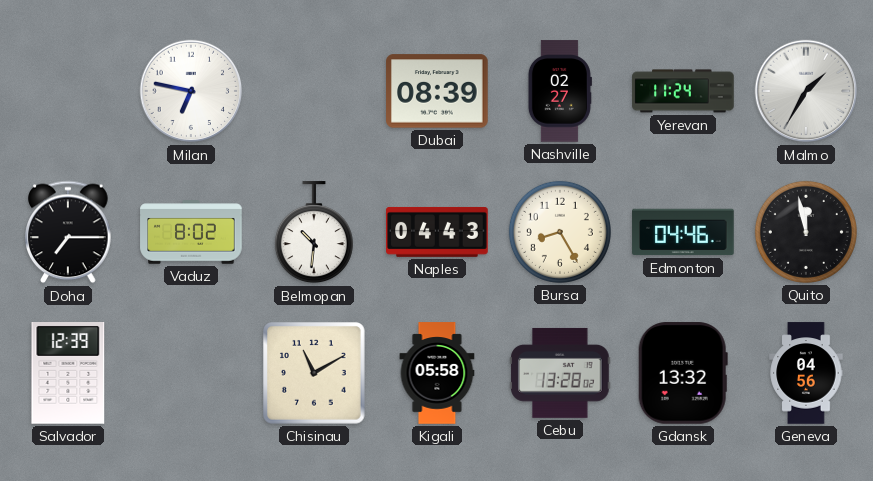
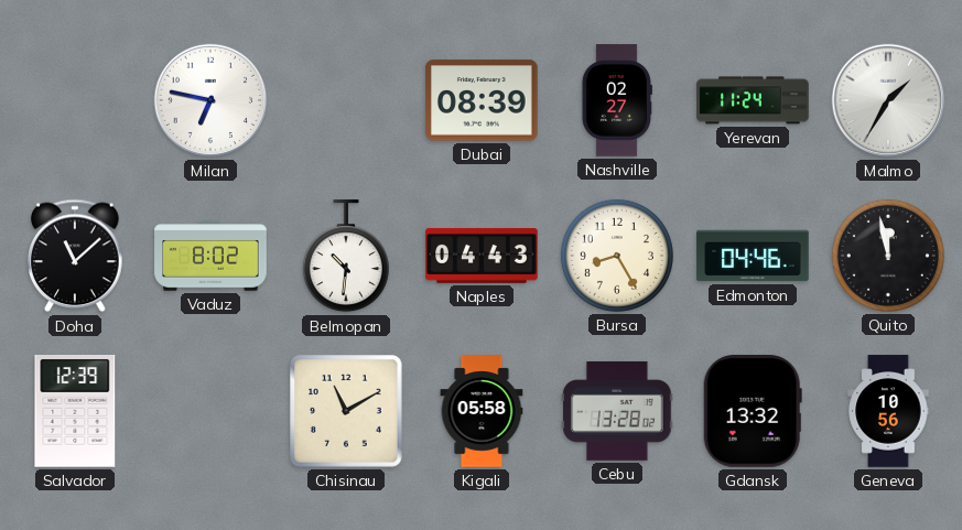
Doha: 7:15 -> 11:08 (75, 256)
Geneva: 04:56 -> 10:56 (888, 411)
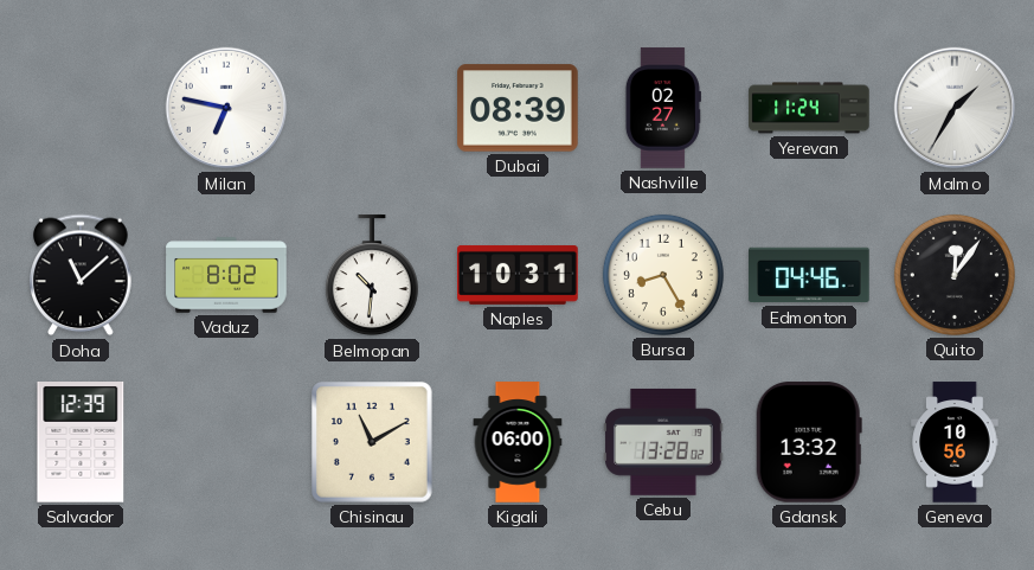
Naples: 04:43 -> 10:31 (518, 275)
Quito: 11:58 -> 12:06 (955, 275)
Kigali: 05:58 -> 06:00 (518, 442)
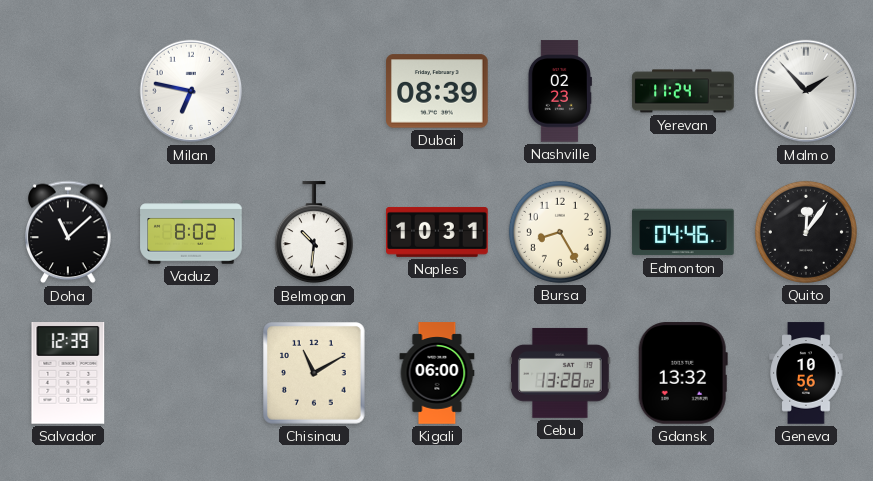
Nashville: 02:27 -> 02:23 (560, 91)
Malmo: 1:35 -> 1:53 (806, 91)
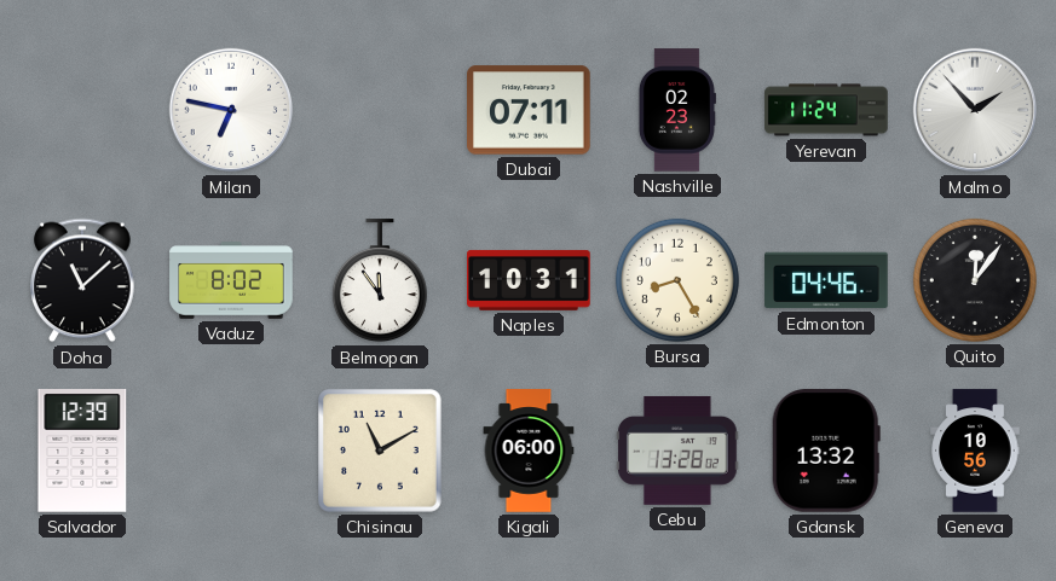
Dubai: 08:39 -> 07:11 (529, 110)
Belmopan: 10:31 -> 11:54 (380, 281)
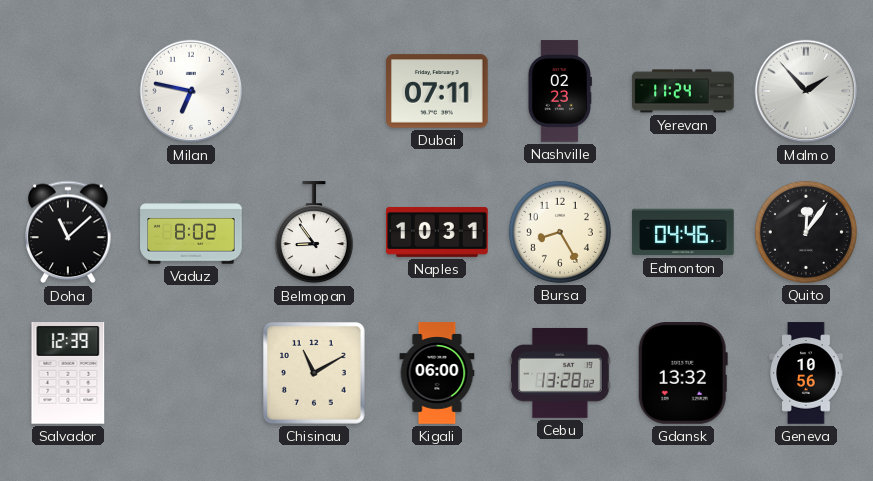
Belmopan: 11:54 -> 8:54 (314, 233)
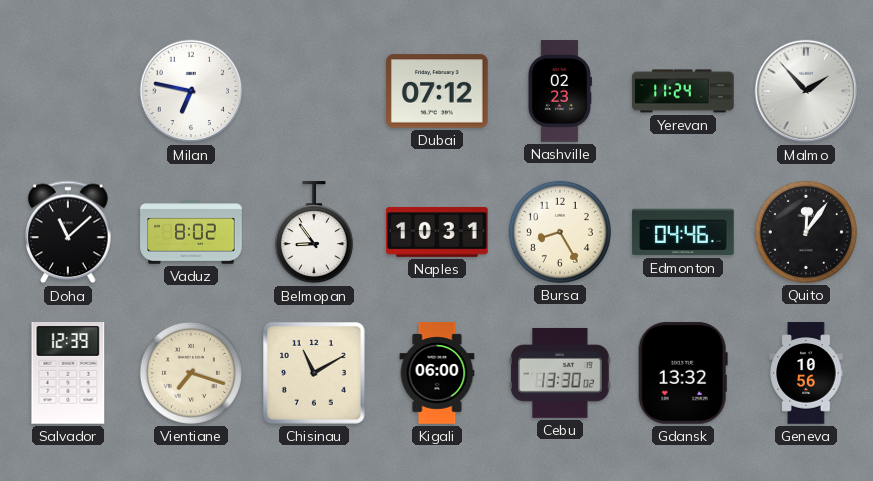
Dubai: 07:11 -> 07:12 (437, 91)
Vientiane: none -> 7:18 (191, 373)
Cebu: 13:28 -> 13:30 (560, 373)
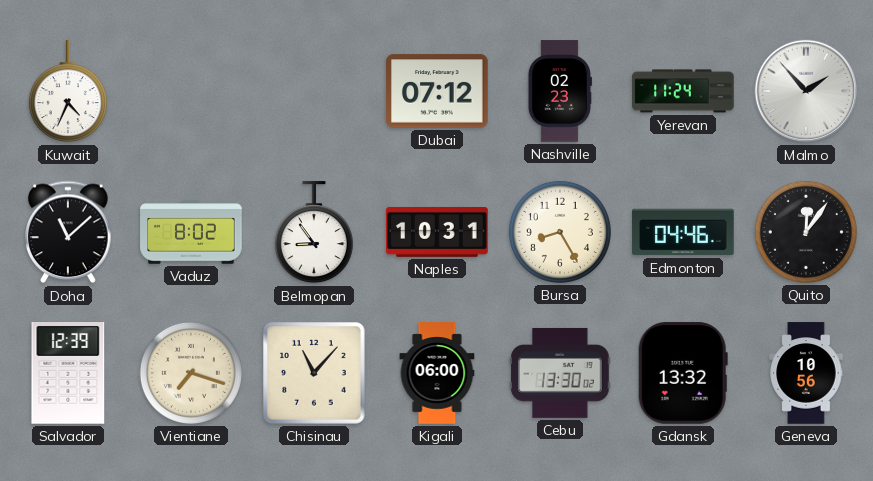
Kuwait: none -> 4:34 (68, 92)
Milan: 6:47 -> none (191, 91)
Chisinau: 11:10 -> 11:07 (314, 373)
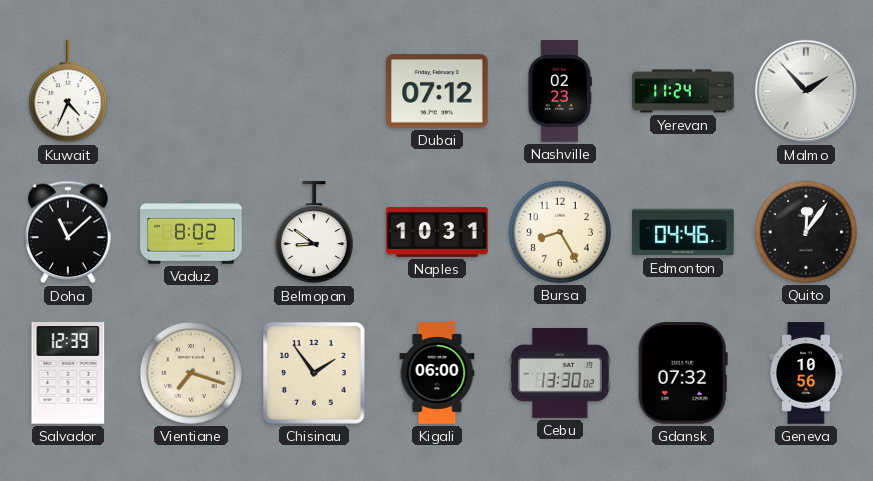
Belmopan: 8:54 -> 8:51 (314, 233)
Chisinau: 11:07 -> 1:54 (314, 373)
Gdansk: 13:32 -> 07:32 (683, 373)
